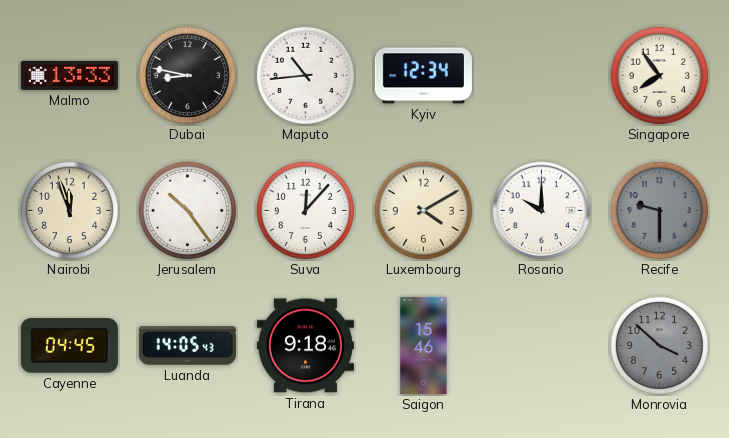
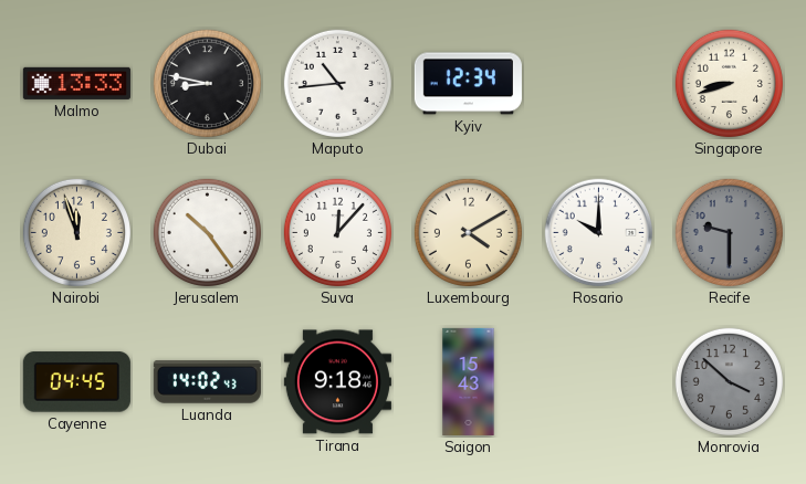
Singapore: 7:54 -> 8:42 (729, 83)
Luanda: 14:05 -> 14:02 (207, 382)
Saigon: 15:46 -> 15:43 (469, 381)
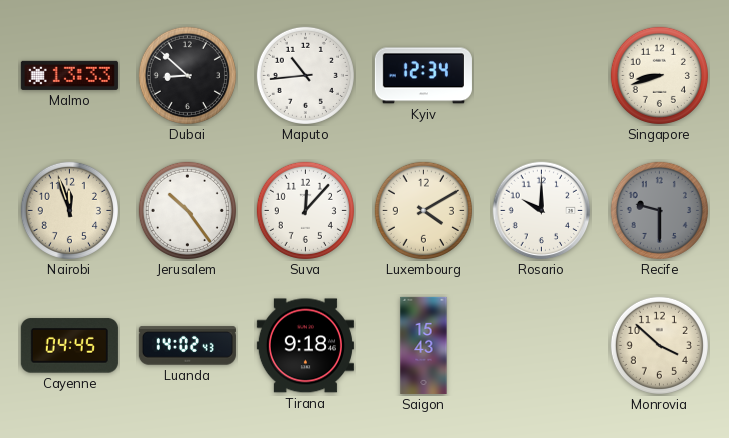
Dubai: 8:47 -> 8:52 (187, 75)
Monrovia dial: grey -> cream (659, 345)
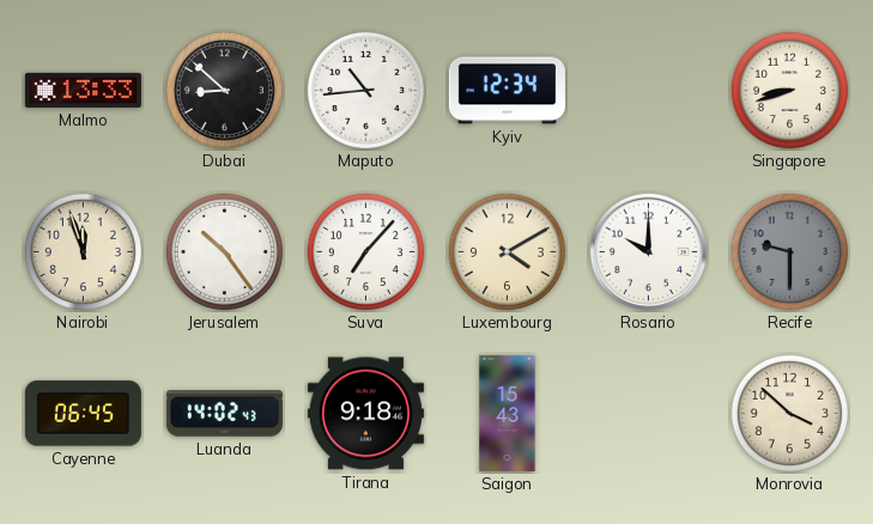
Suva: 12:07 -> 7:07 (365, 251)
Cayenne: 04:45 -> 06:45 (83, 414)
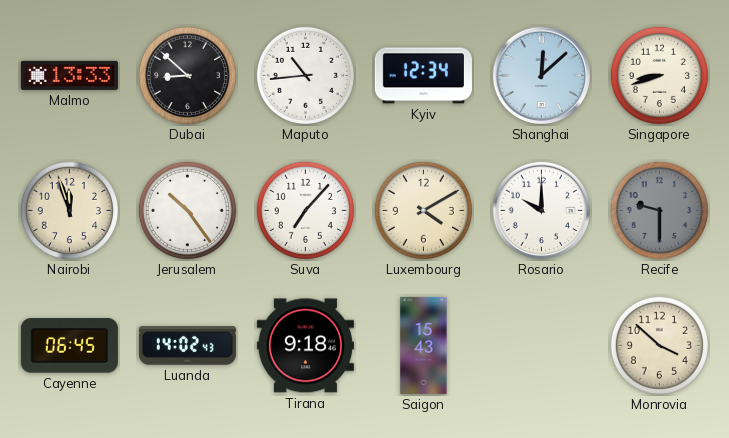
Shanghai: none -> 12:08 (542, 76)
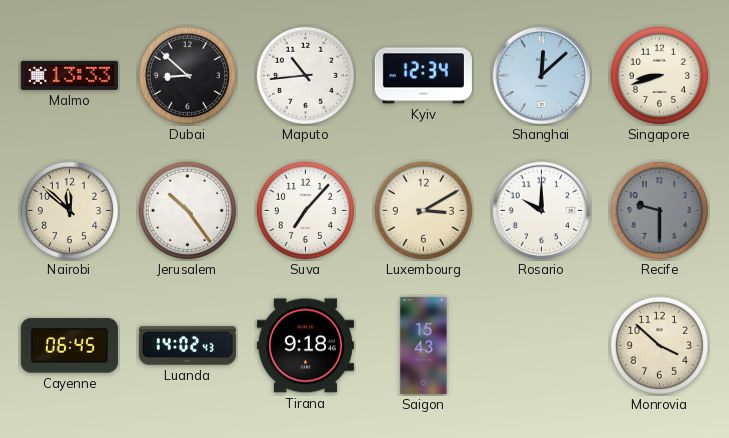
Nairobi: 11:57 -> 11:52 (69, 210)
Luxembourg: 4:10 -> 3:10 (423, 210)
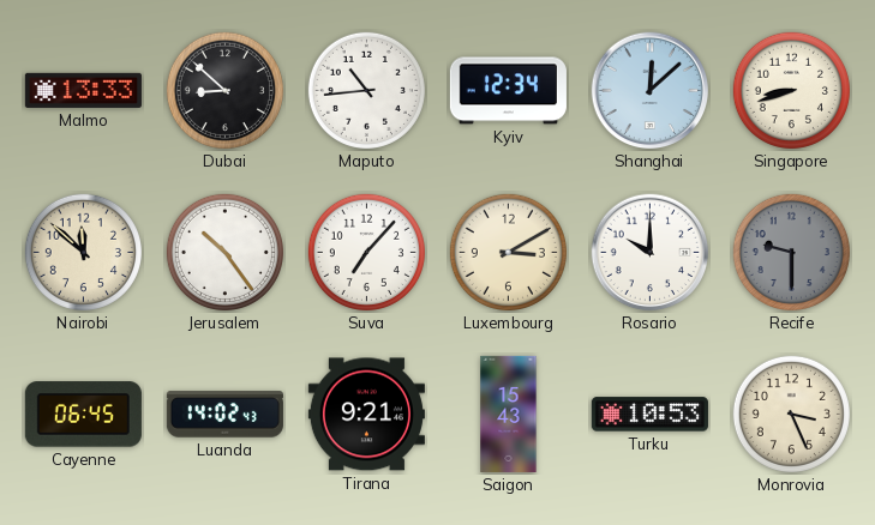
Tirana: 9:18 -> 9:21 (366, 415)
Turku: none -> 10:53 (649, 415)
Monrovia: 3:52 -> 3:26 (791, 414)
